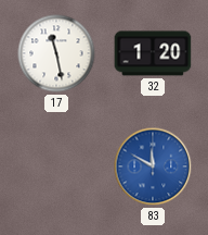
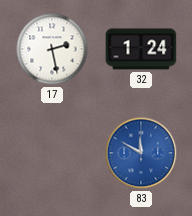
17: 11:28 -> 2:28 (52, 49)
32: 1:20 -> 1:24 (141, 49)
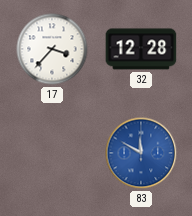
17: 2:28 -> 3:37 (52, 49)
32: 1:24 -> 12:28 (141, 49)
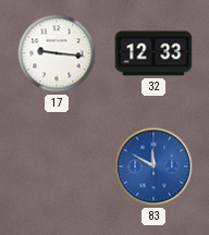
17: 3:37 -> 9:16 (57, 53)
32: 12:28 -> 12:33 (153, 53)
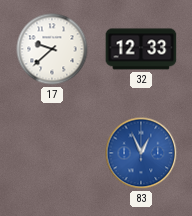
17: 9:16 -> 9:38 (52, 49)
83: 11:50 -> 12:56 (141, 153)
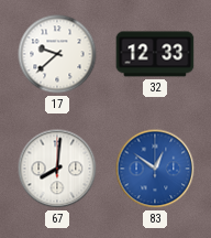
67: none -> 8:01 (57, 169)
83: 12:56 -> 12:51 (155, 169)
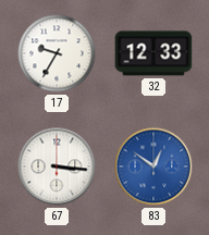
17: 9:38 -> 9:35 (57, 53)
67: 8:01 -> 3:16 (57, 166)
